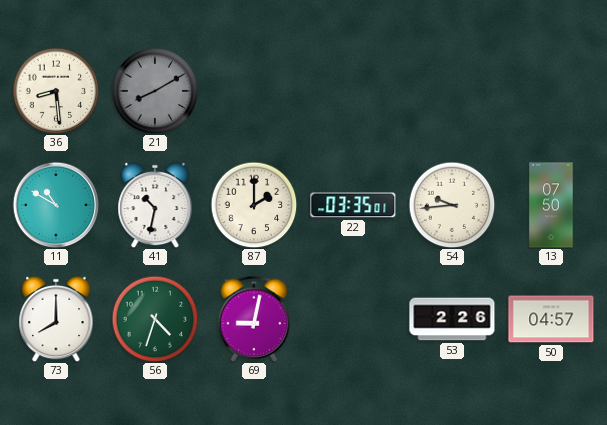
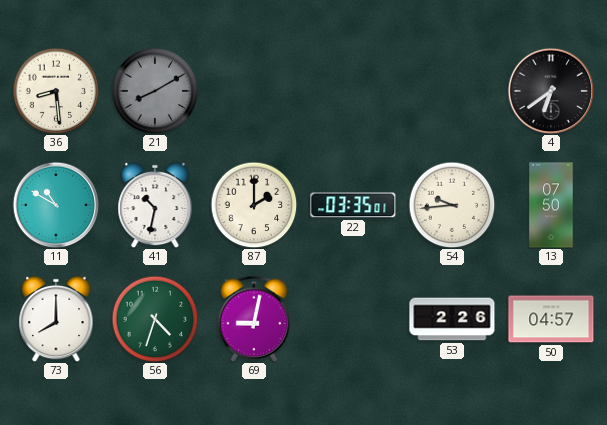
4: none -> 6:39 (551, 91)
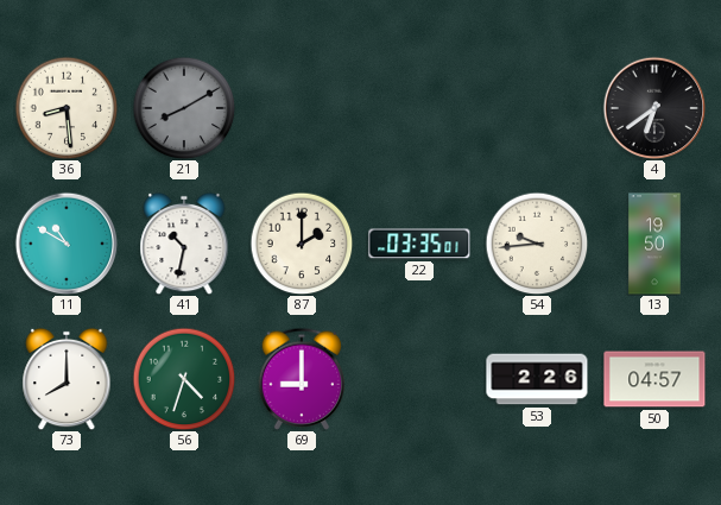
13: 07:50 -> 19:50 (654, 244)
69: 9:02 -> 9:00 (302, 379)
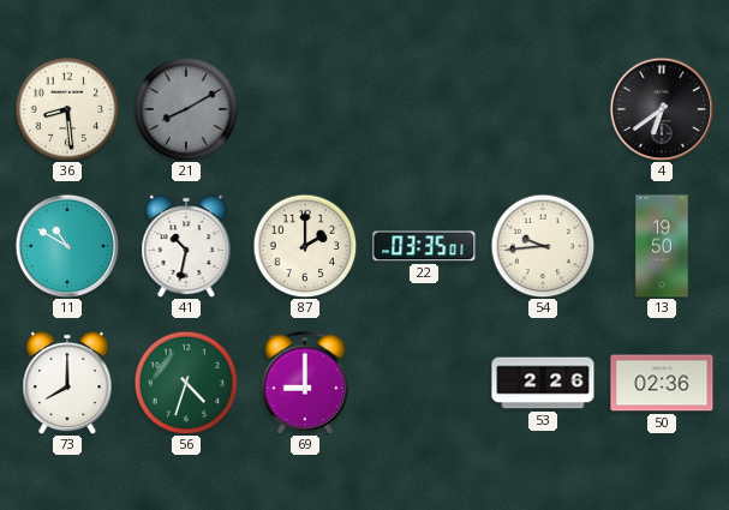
50: 04:57 -> 02:36 (662, 383)
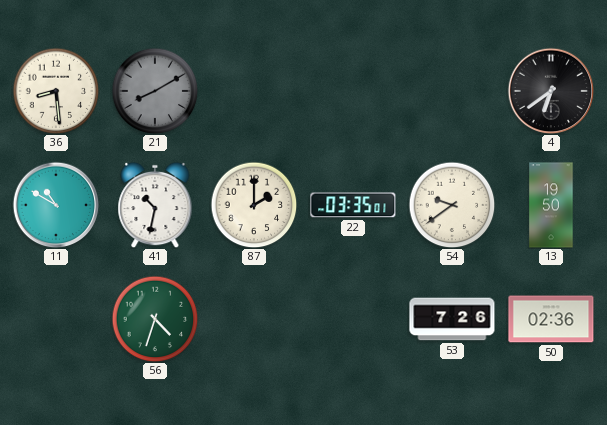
54: 9:44 -> 9:39 (452, 205)
73: 8:00 -> none (67, 383)
69: 9:00 -> none (305, 383)
53: 2:26 -> 7:26 (452, 319)
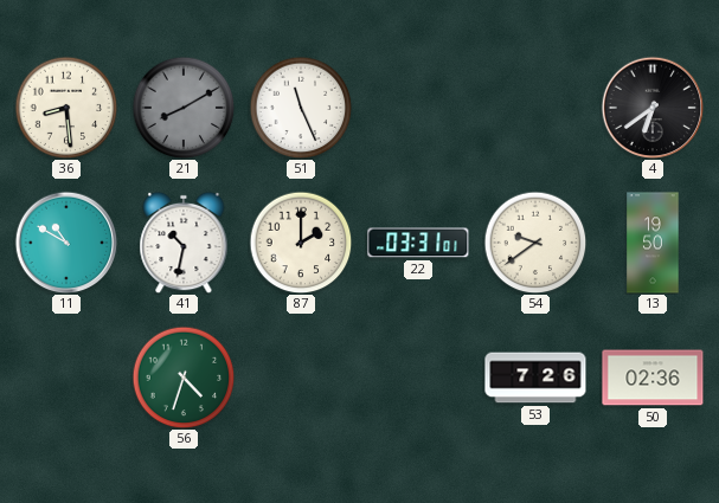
51: none -> 11:26 (301, 108)
22: 03:35 -> 03:31 (418, 243)
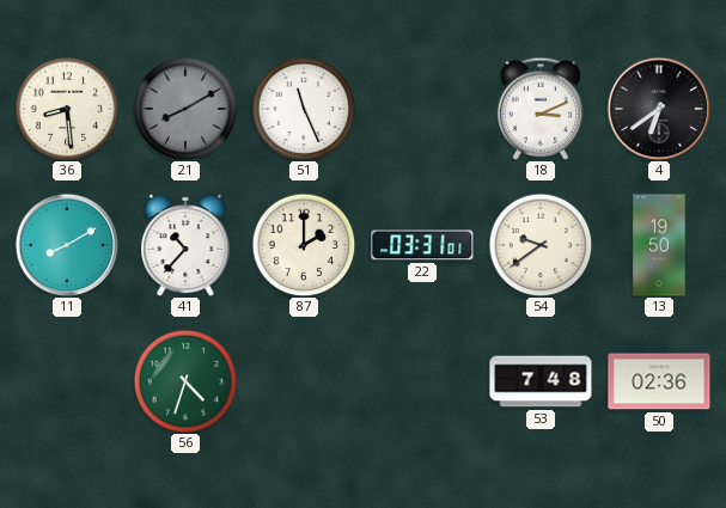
18: none -> 3:11 (541, 109)
11: 10:50 -> 8:10 (67, 245)
41: 10:32 -> 10:37 (185, 245)
53: 7:26 -> 7:48 (541, 381)
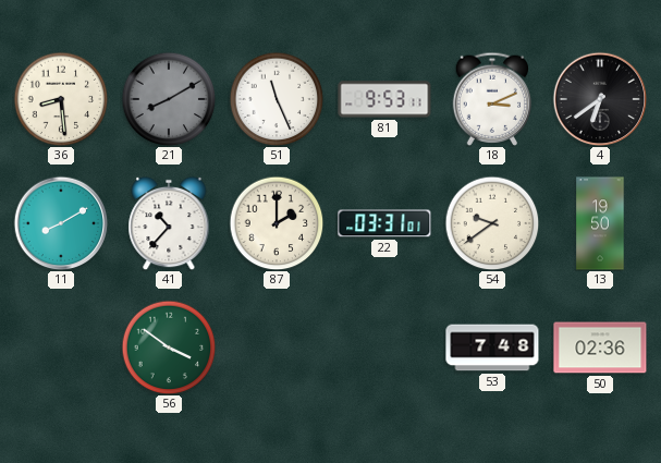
81: none -> 9:53 (384, 99)
56: 4:33 -> 3:51 (169, 348)
